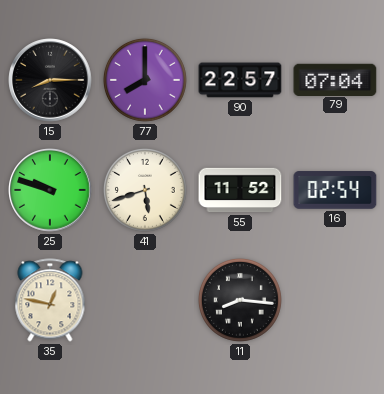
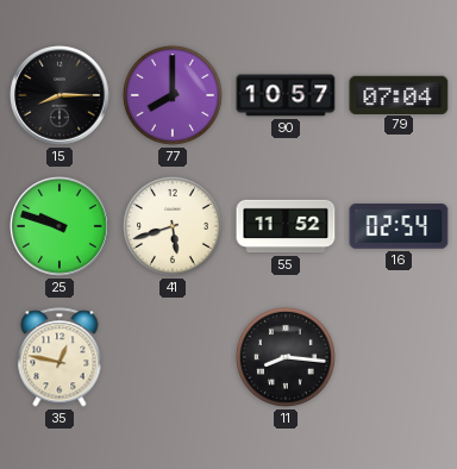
90: 22:57 -> 10:57 (286, 95)
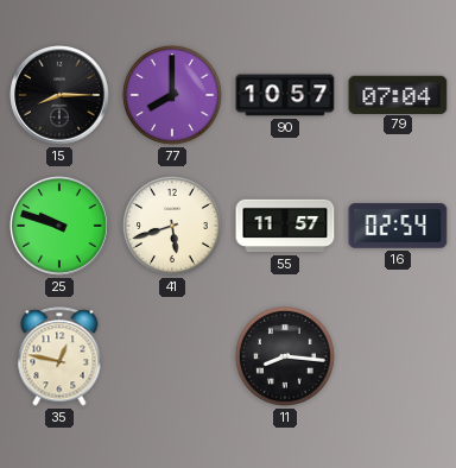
55: 11:52 -> 11:57 (285, 226)
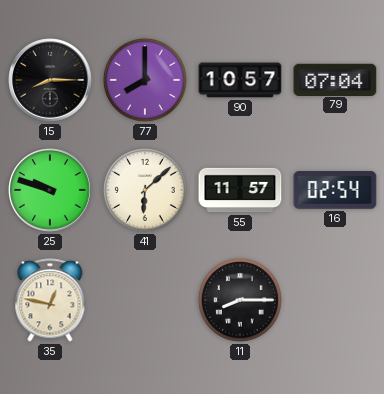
41: 5:42 -> 6:08 (145, 190)
11: 8:16 -> 8:15 (240, 300)
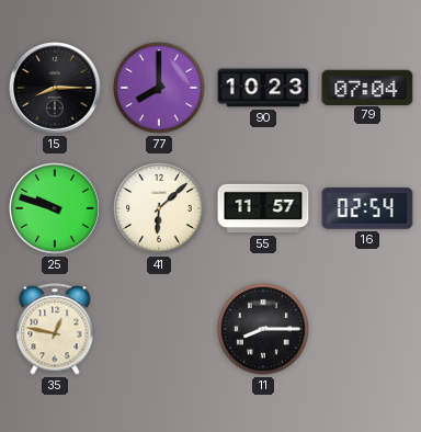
90: 10:57 -> 10:23 (263, 88)
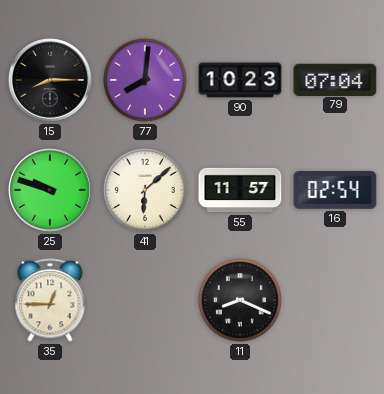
77: 8:00 -> 8:01 (145, 80)
35: 12:47 -> 12:45 (50, 300)
11: 8:15 -> 8:19 (240, 300)
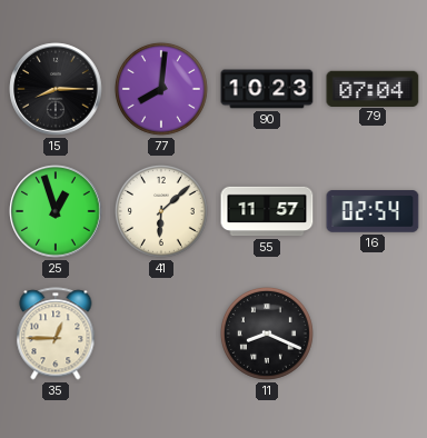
25: 9:48 -> 12:57 (56, 211)
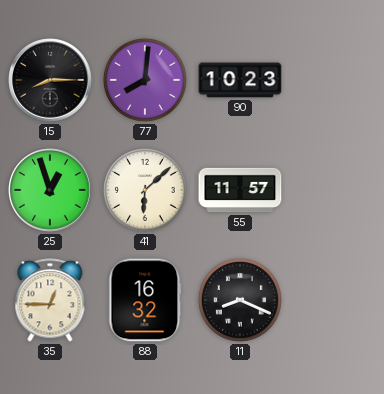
79: 07:04 -> none (373, 88)
16: 02:54 -> none (373, 211)
88: none -> 16:32 (145, 300)
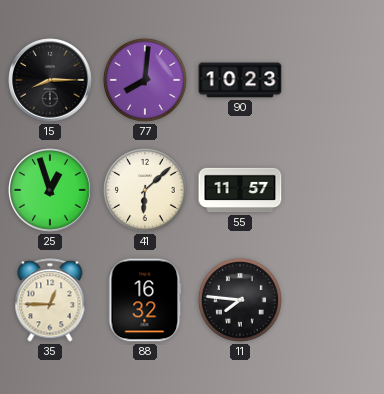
11: 8:19 -> 7:46 (240, 300)
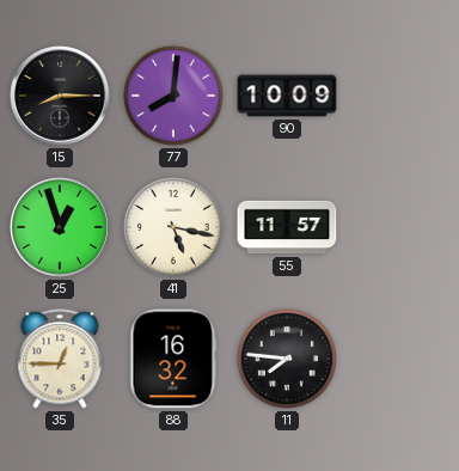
90: 10:23 -> 10:09 (287, 96)
41: 6:08 -> 5:17 (173, 227)
